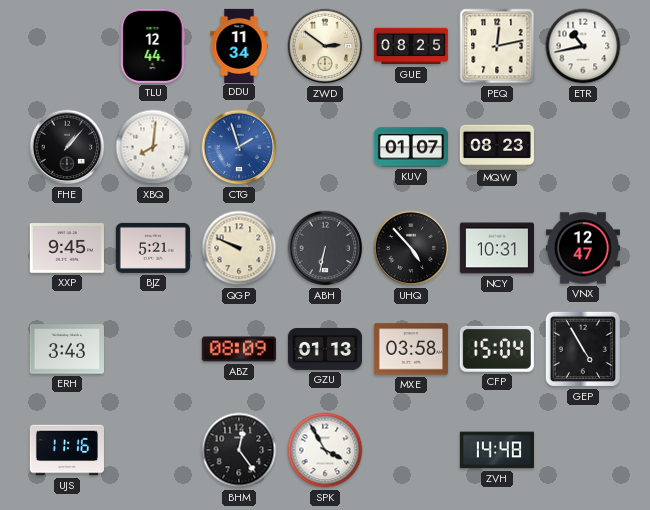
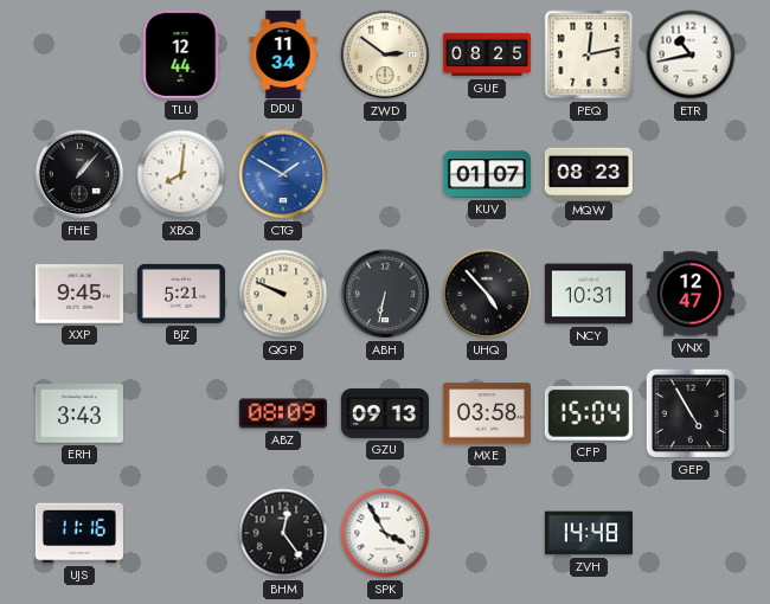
CTG: 1:57 -> 1:50 (283, 174)
GZU: 01:13 -> 09:13 (385, 413)
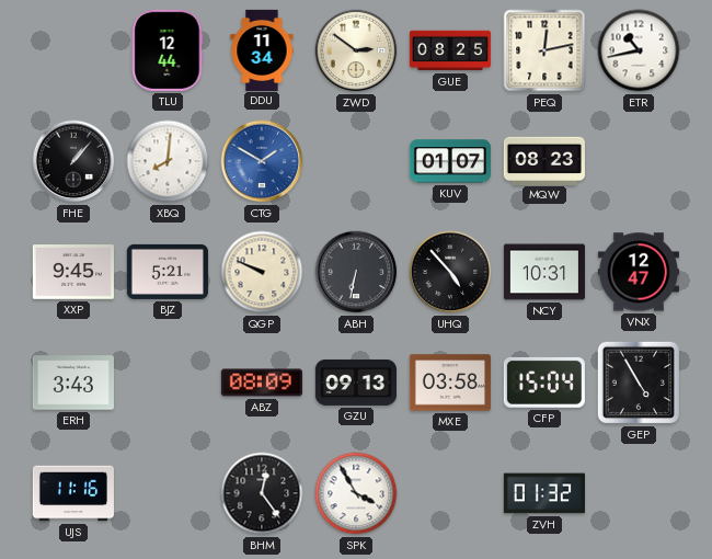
ZVH: 14:48 -> 01:32 (544, 493)
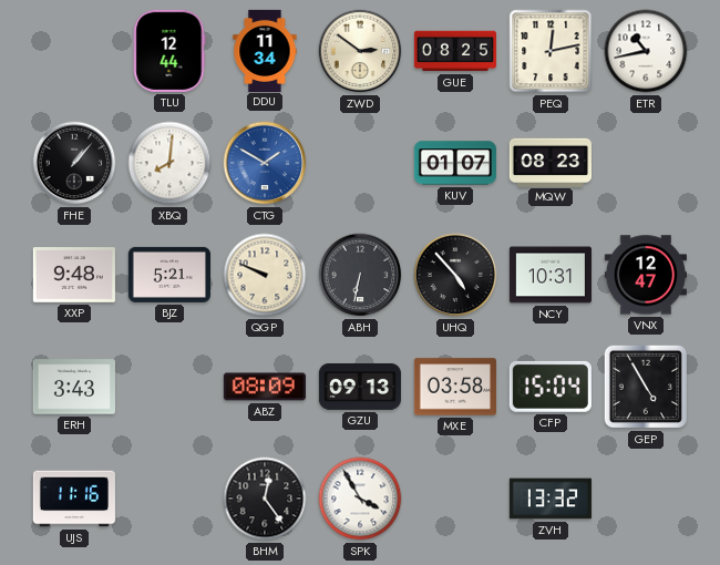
XXP: 9:45 -> 9:48 (74, 275)
ZVH: 01:32 -> 13:32 (551, 499)
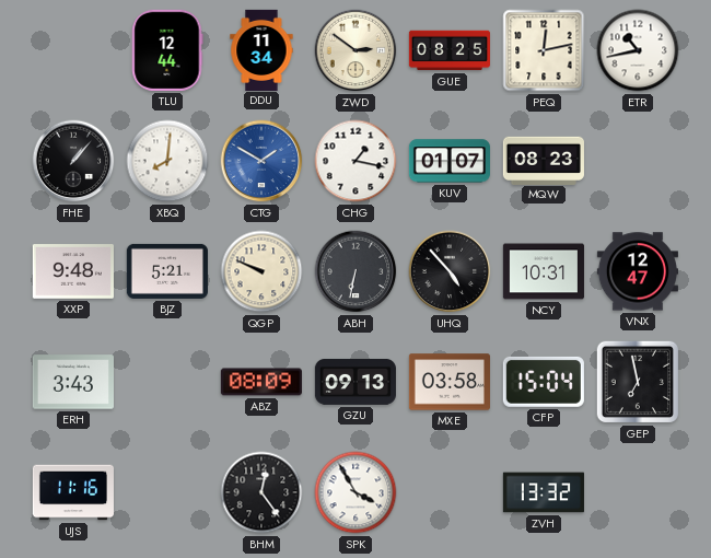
CHG: none -> 1:17 (355, 161)
GEP: 4:55 -> 6:58 (638, 382)
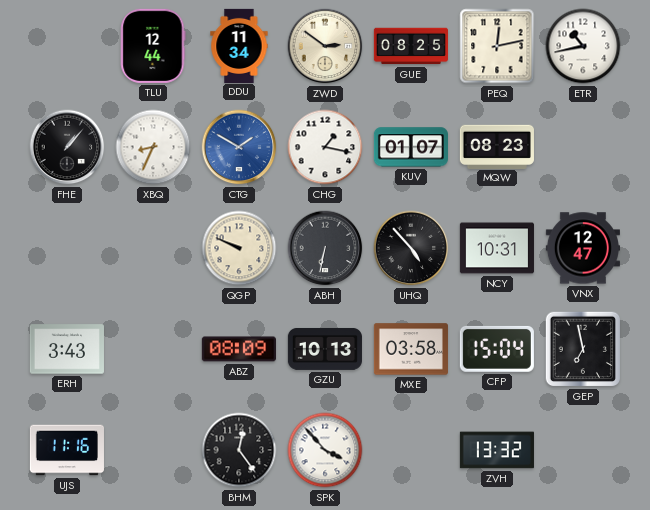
XBQ: 8:01 -> 8:34 (153, 147)
XXP: 9:48 -> none (73, 271)
BJZ: 5:21 -> none (167, 271)
GZU: 09:13 -> 10:13 (325, 349)
SPK: 3:55 -> 3:53 (325, 450)
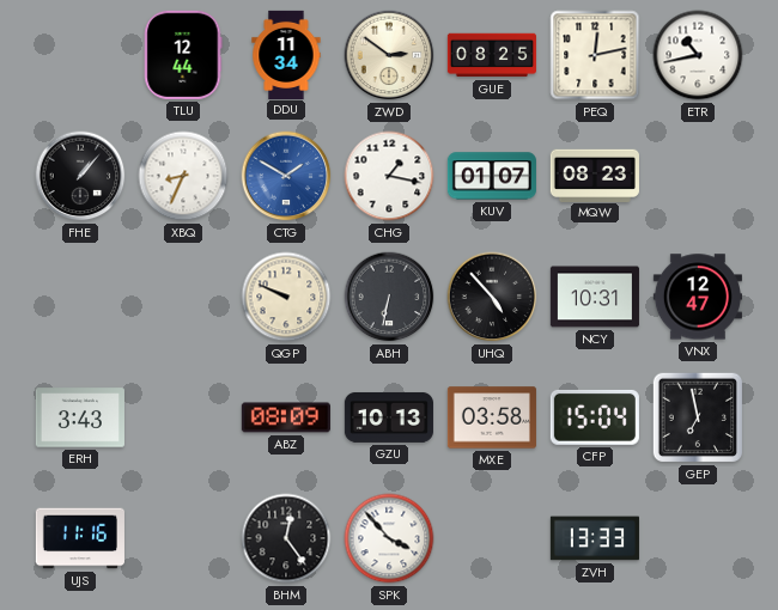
ZVH: 13:32 -> 13:33 (595, 538)
